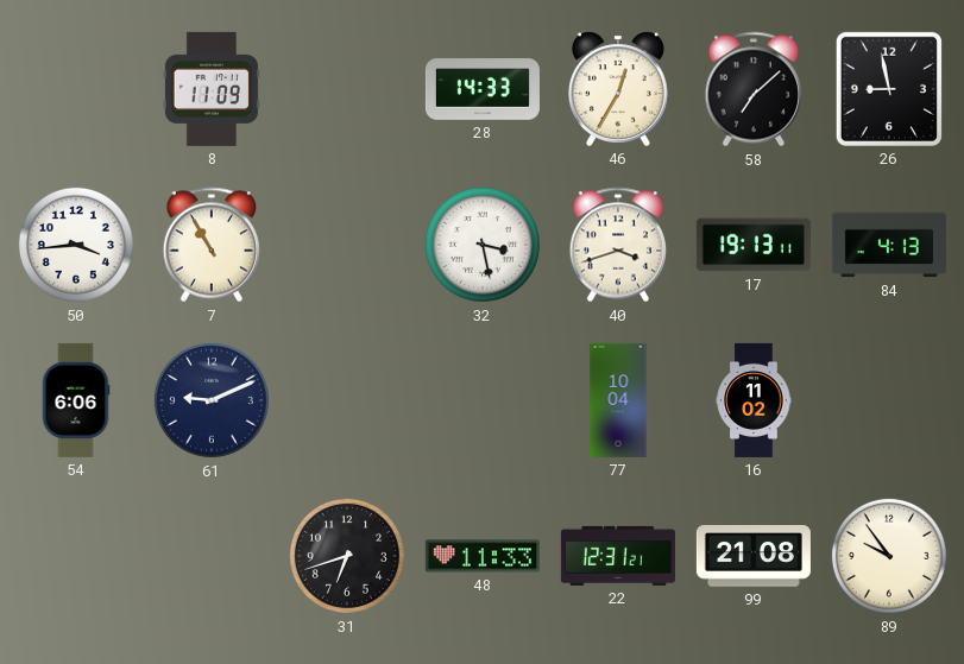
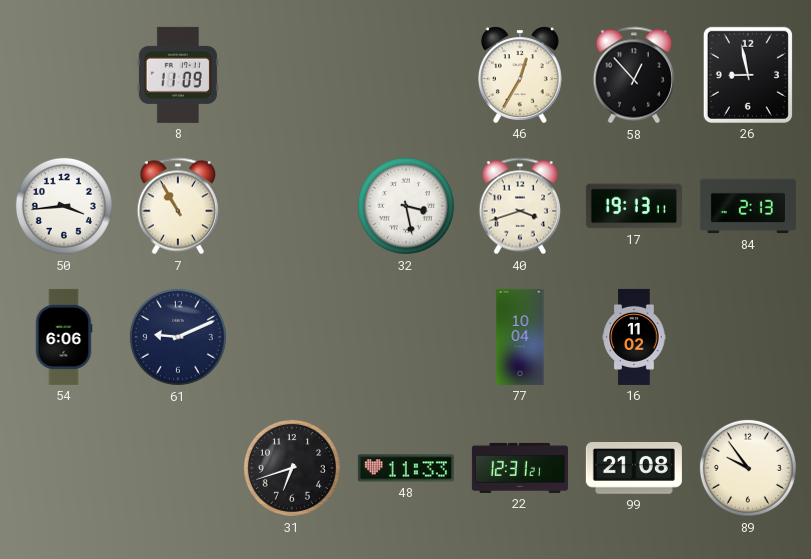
28: 14:33 -> none (483, 89)
58: 7:08 -> 12:53 (634, 75)
84: 4:13 -> 2:13 (748, 206)
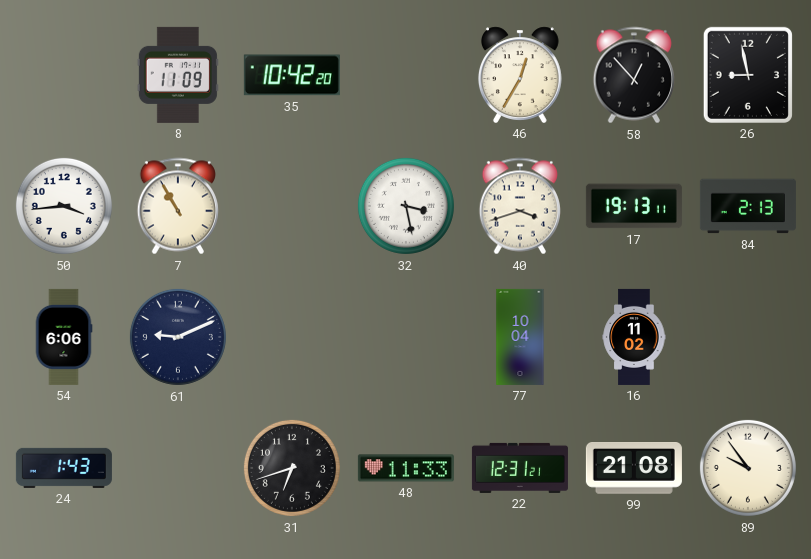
35: none -> 10:42 (292, 75)
24: none -> 1:43 (64, 468)
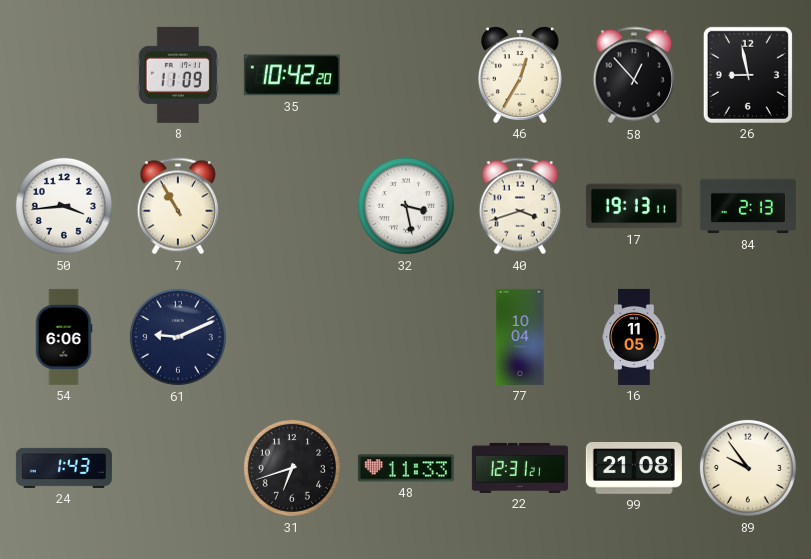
16: 11:02 -> 11:05 (634, 337)
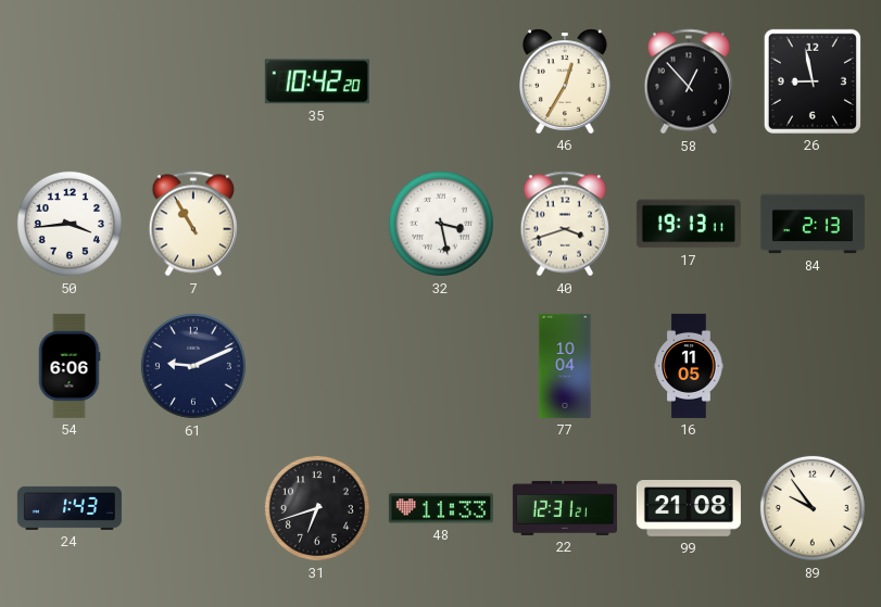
8: 11:09 -> none (178, 75)
